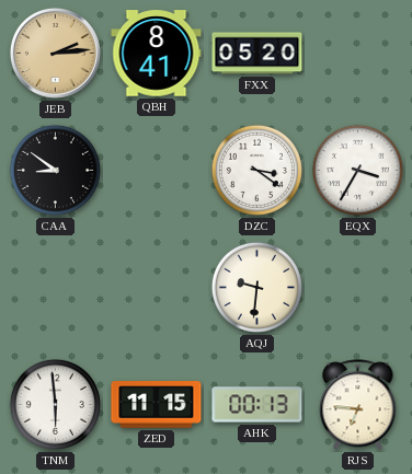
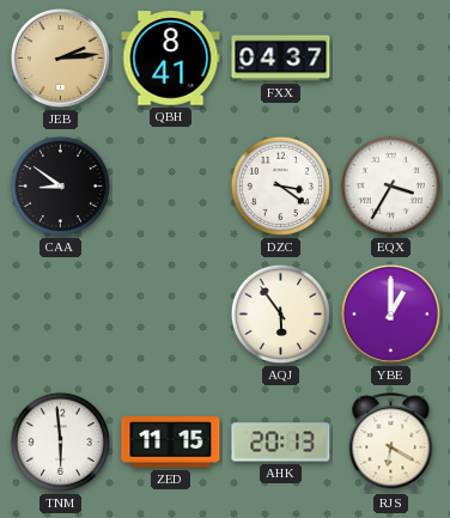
FXX: 05:20 -> 04:37 (281, 59)
AQJ: 9:31 -> 5:54 (280, 313)
YBE: none -> 1:00 (390, 313)
AHK: 00:13 -> 20:13 (281, 443)
RJS: 6:46 -> 6:20 (391, 443)
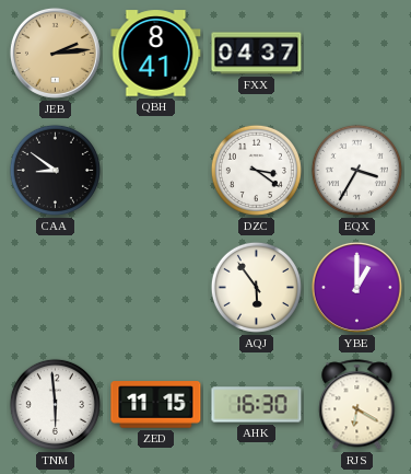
AHK: 20:13 -> 16:30 (257, 405)
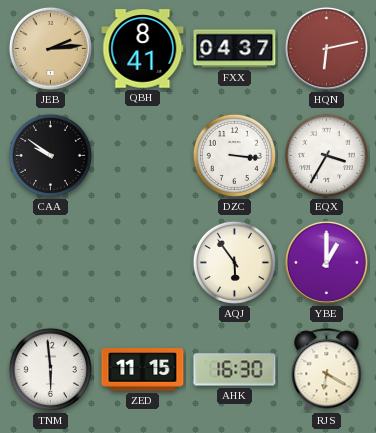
HQN: none -> 6:13 (326, 48)
CAA: 8:51 -> 9:51 (50, 155)
DZC: 3:21 -> 3:16 (234, 155)
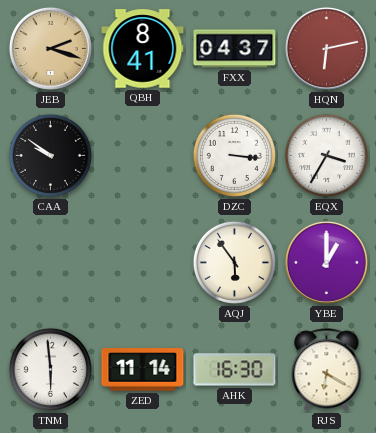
JEB: 2:14 -> 2:18 (50, 48)
ZED: 11:15 -> 11:14 (143, 370)
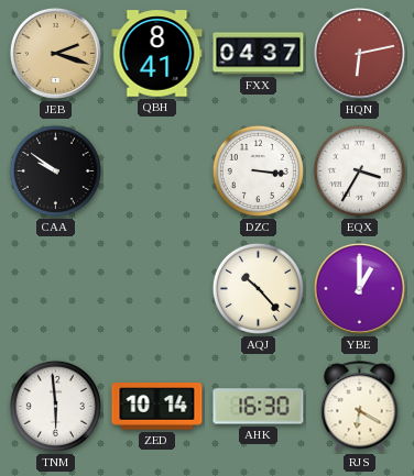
AQJ: 5:54 -> 10:23 (258, 288)
ZED: 11:14 -> 10:14 (157, 407)
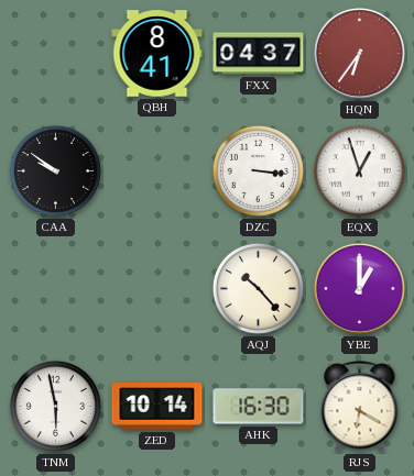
JEB: 2:18 -> none (55, 53)
HQN: 6:13 -> 6:36 (359, 53)
EQX: 3:35 -> 12:57 (359, 170)
TNM: 5:59 -> 5:58 (55, 406)
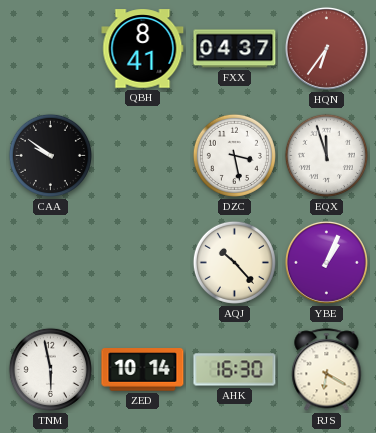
DZC: 3:16 -> 3:28 (234, 155)
EQX: 12:57 -> 11:57 (326, 155)
YBE: 1:00 -> 1:04 (326, 262)
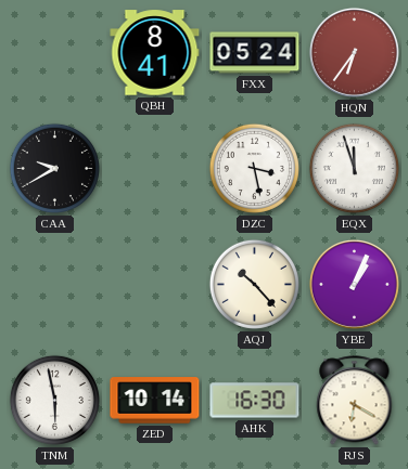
FXX: 04:37 -> 05:24 (255, 53)
CAA: 9:51 -> 9:40 (54, 168)
